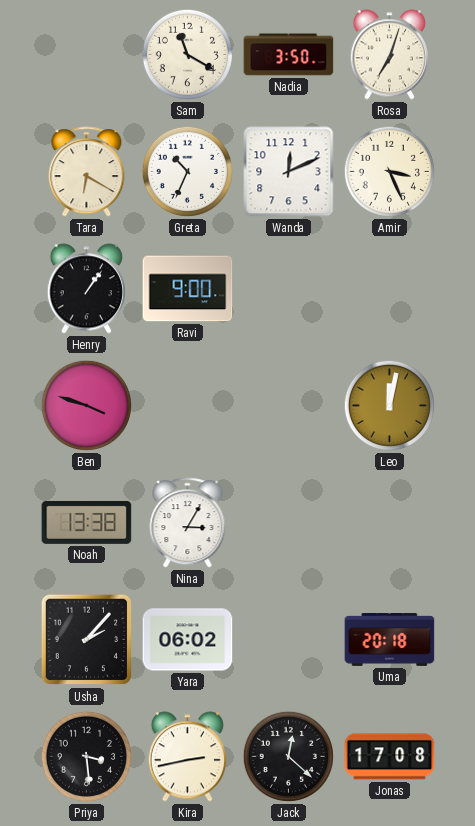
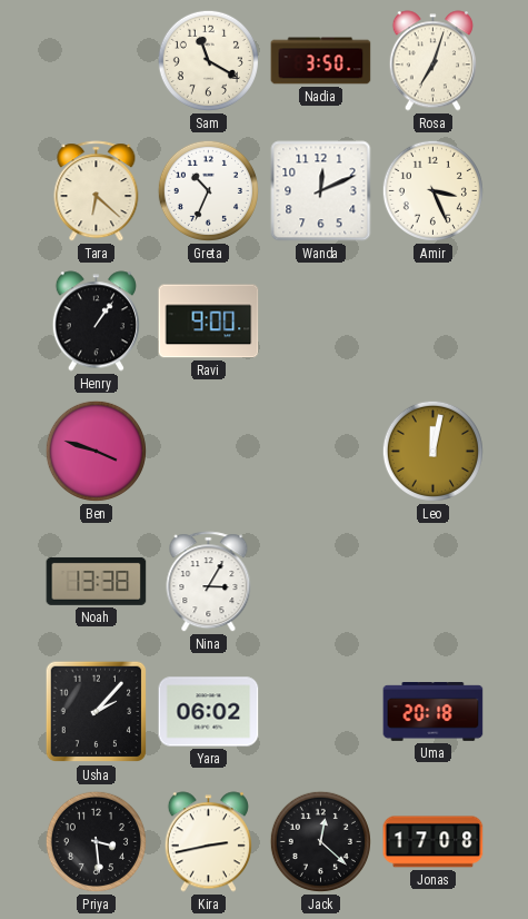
Tara: 6:20 -> 6:22 (97, 191)
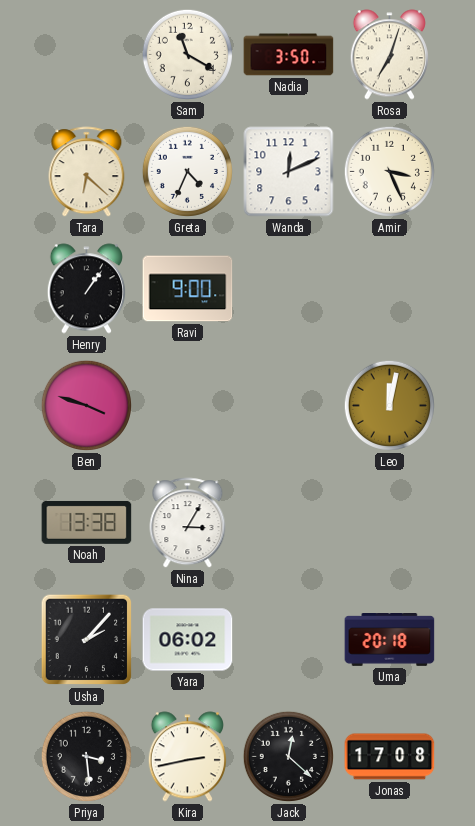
Greta: 10:34 -> 4:34 (187, 171)
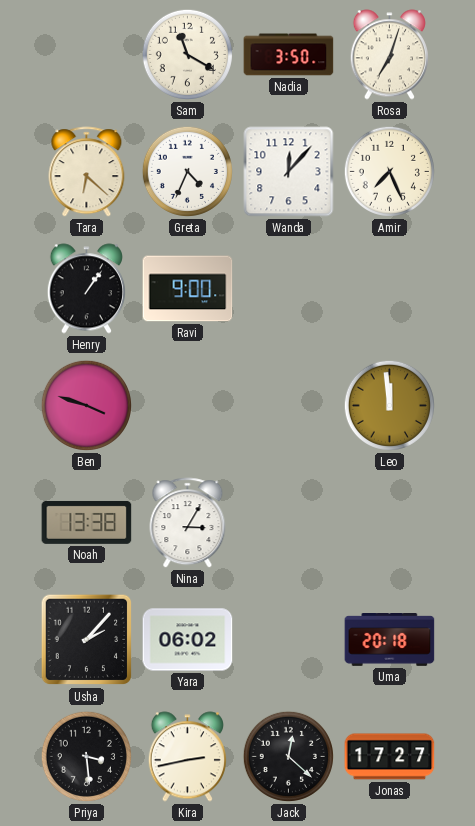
Wanda: 12:11 -> 12:07 (289, 172)
Amir: 3:26 -> 7:26 (389, 171)
Leo: 12:02 -> 11:59 (389, 405)
Jonas: 17:08 -> 17:27 (390, 757)
